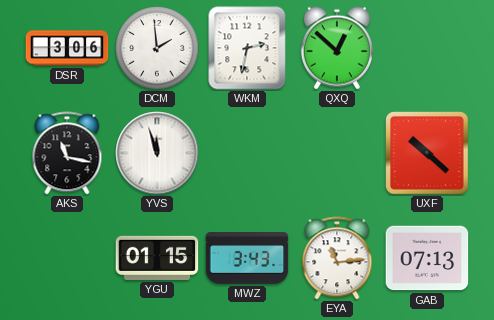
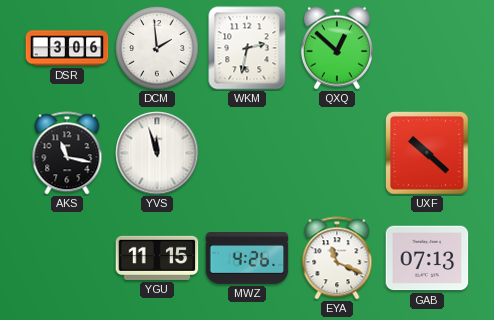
YGU: 01:15 -> 11:15 (157, 258)
MWZ: 3:43 -> 4:26 (247, 259)
EYA: 11:14 -> 11:19 (337, 258)
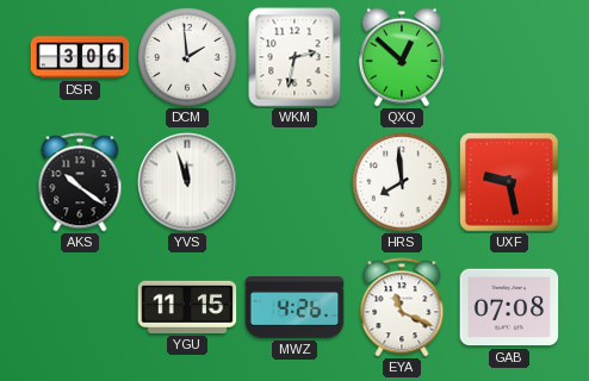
AKS: 11:17 -> 10:21 (80, 182)
HRS: none -> 7:59 (402, 182)
UXF: 10:22 -> 9:28 (509, 182)
GAB: 07:13 -> 07:08 (509, 307)
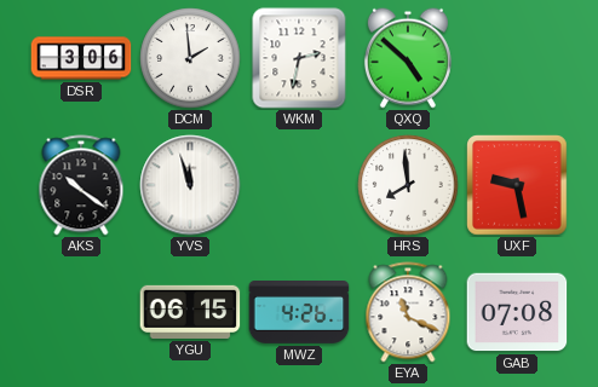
QXQ: 12:52 -> 4:52 (408, 58)
YGU: 11:15 -> 06:15 (190, 312)
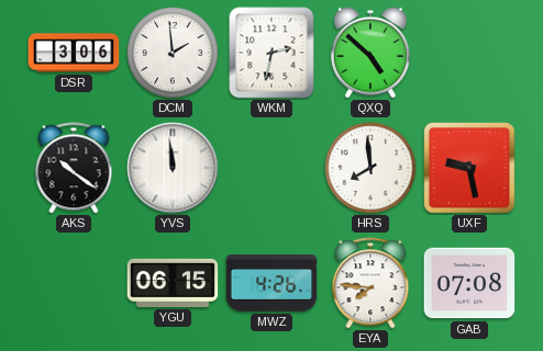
YVS: 11:57 -> 11:59 (173, 168)
EYA: 11:19 -> 7:46 (370, 283)
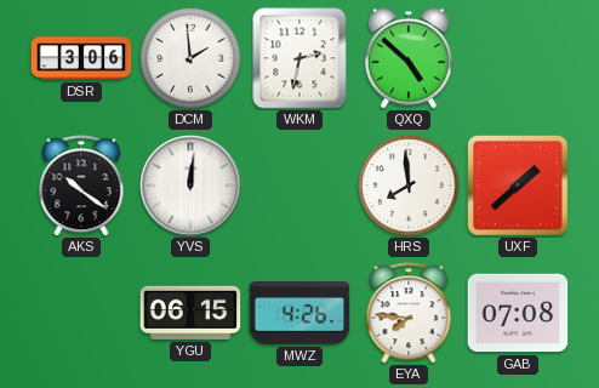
YVS: 11:59 -> 12:01 (190, 186)
UXF: 9:28 -> 1:38 (518, 186)
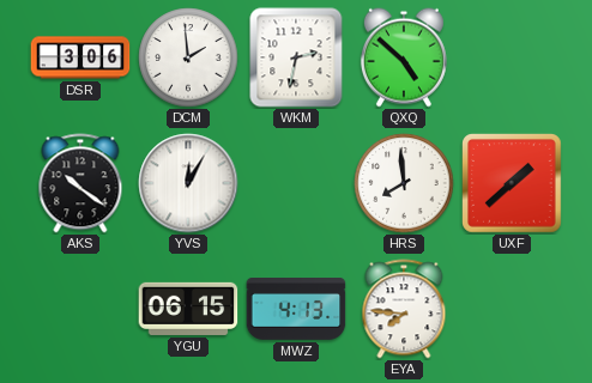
YVS: 12:01 -> 12:05 (188, 183)
MWZ: 4:26 -> 4:13 (296, 310)
GAB: 07:08 -> none (518, 313)
